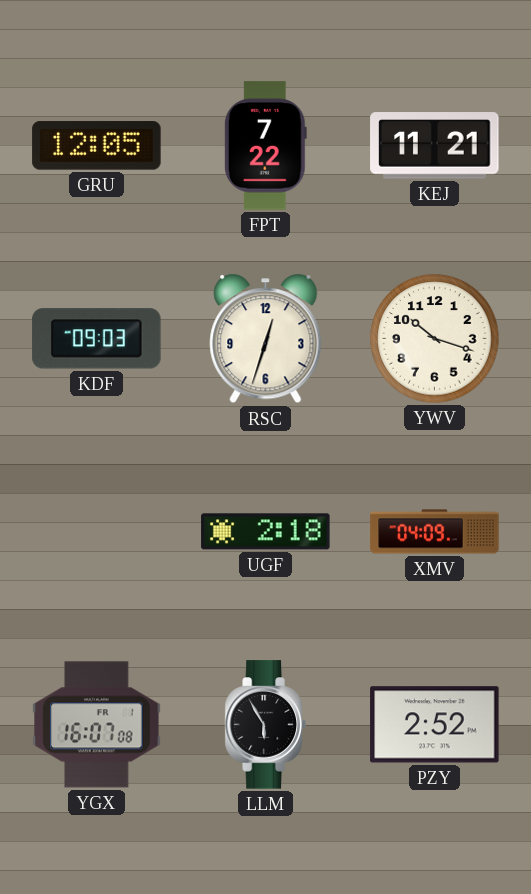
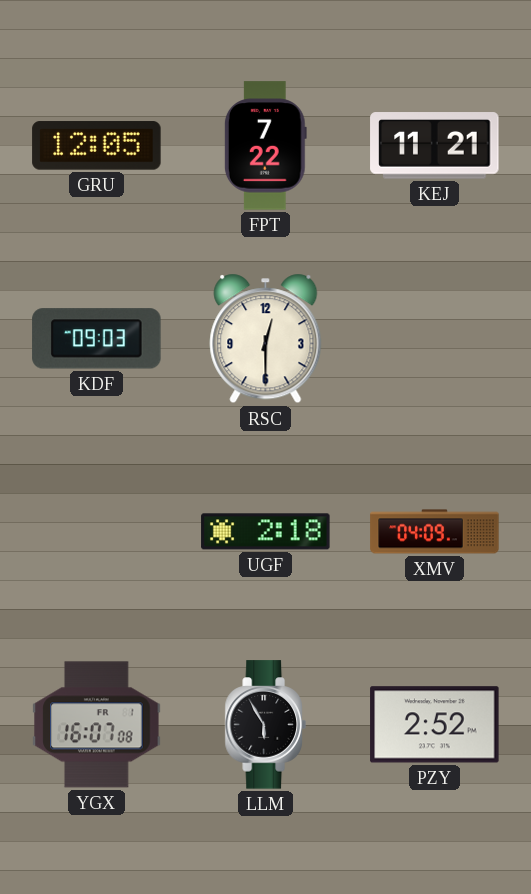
RSC: 12:33 -> 12:30 (266, 339)
YWV: 10:18 -> none (435, 339)
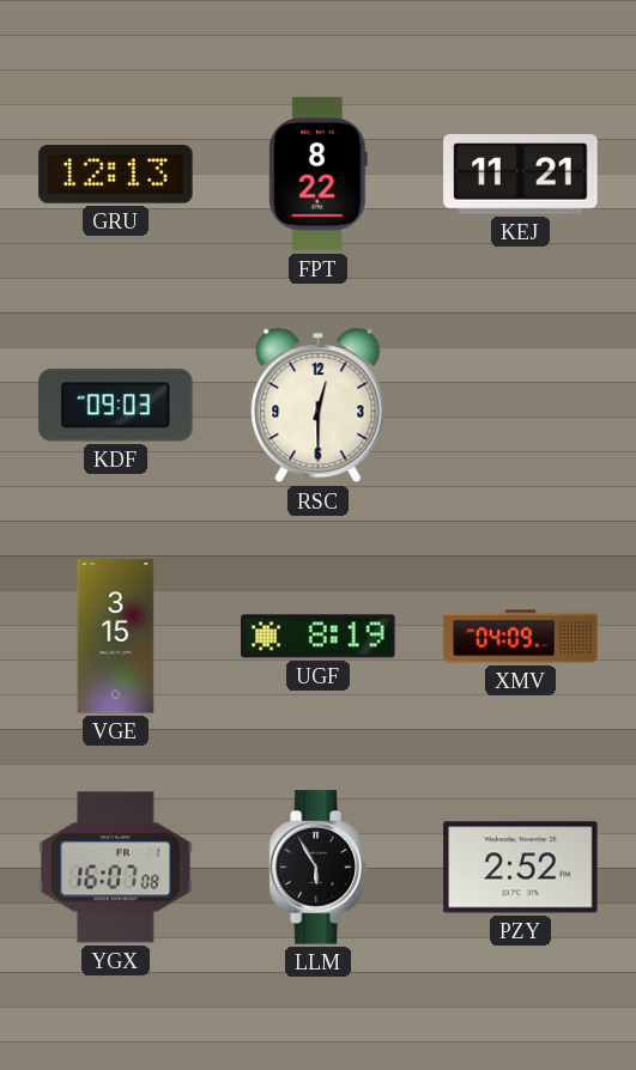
GRU: 12:05 -> 12:13 (116, 175)
FPT: 7:22 -> 8:22 (317, 175)
VGE: none -> 3:15 (116, 637)
UGF: 2:18 -> 8:19 (319, 637)
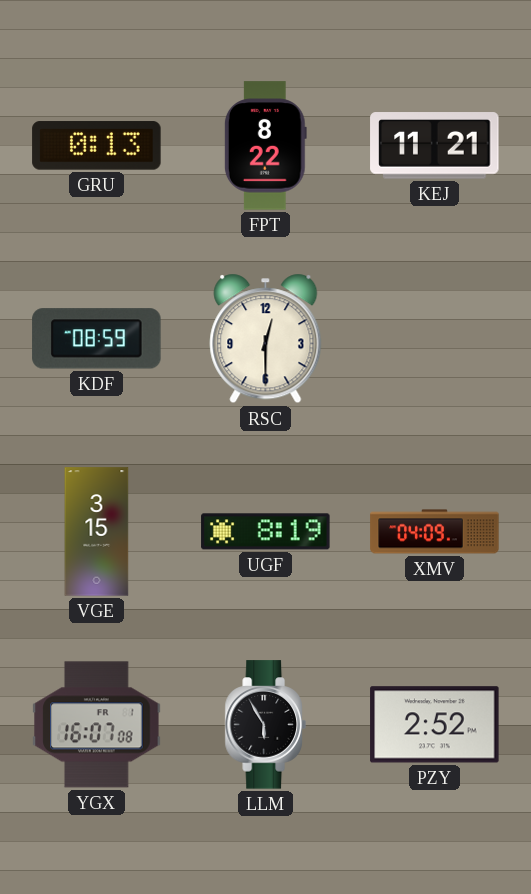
GRU: 12:13 -> 0:13 (97, 146)
KDF: 09:03 -> 08:59 (97, 339)
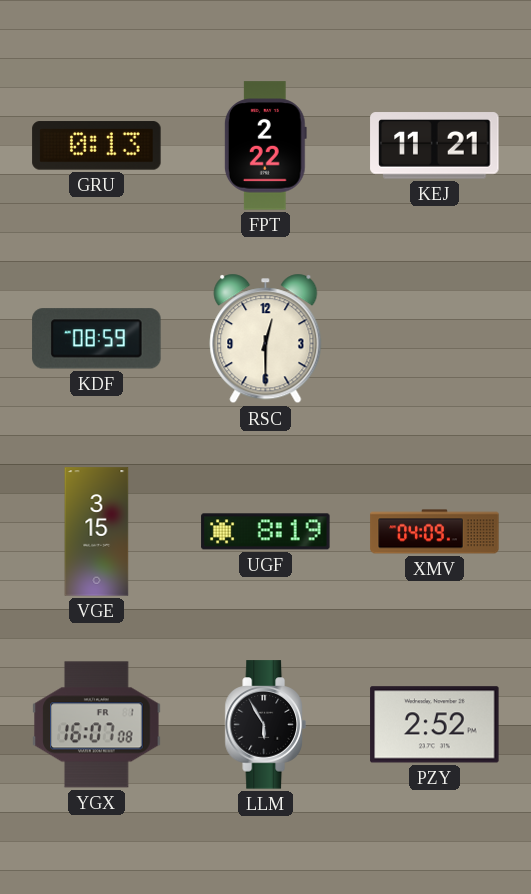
FPT: 8:22 -> 2:22 (265, 146)
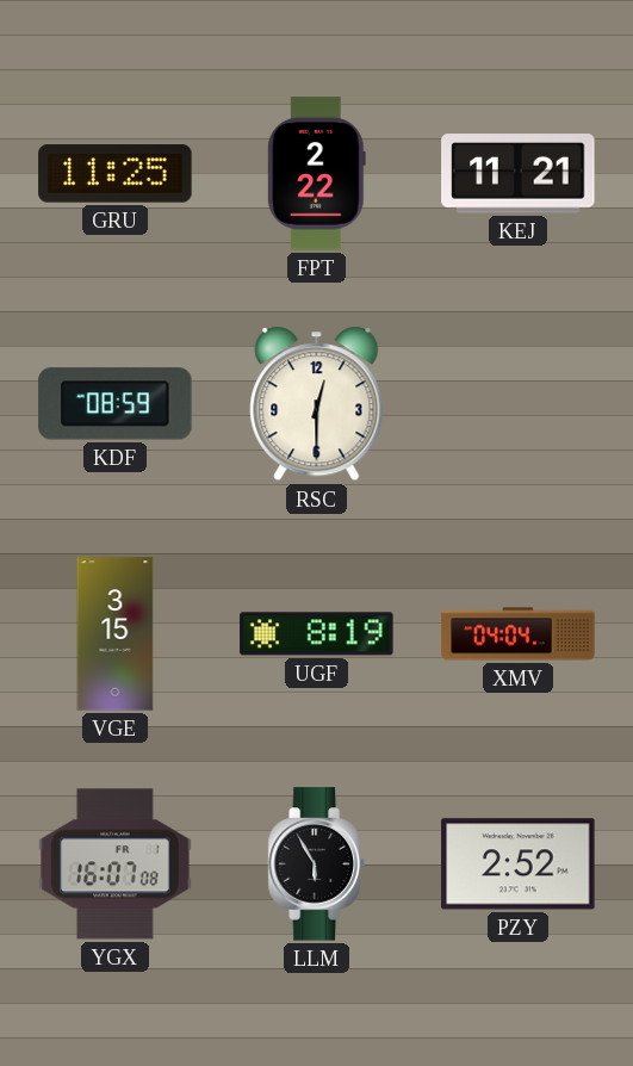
GRU: 0:13 -> 11:25 (116, 174)
XMV: 04:09 -> 04:04 (519, 634)
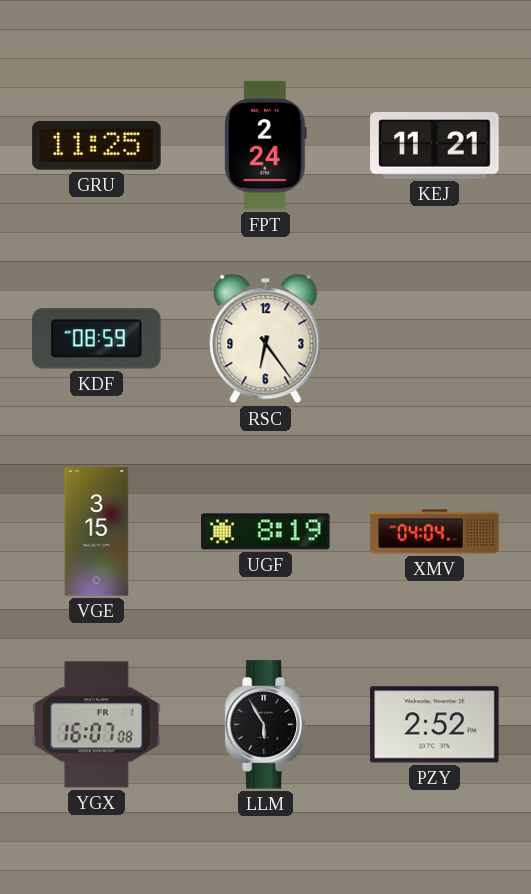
FPT: 2:22 -> 2:24 (265, 146)
RSC: 12:30 -> 6:24 (266, 339)
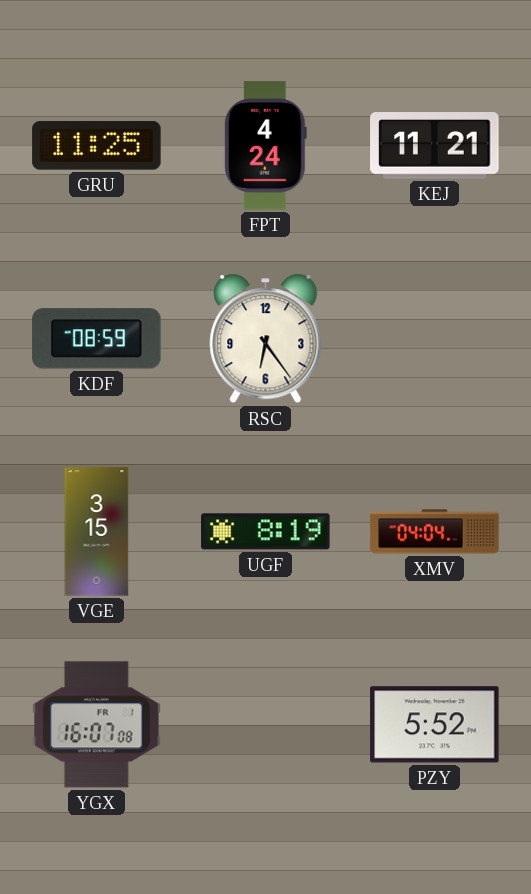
FPT: 2:24 -> 4:24 (265, 146)
LLM: 5:55 -> none (265, 725)
PZY: 2:52 -> 5:52 (435, 725)
